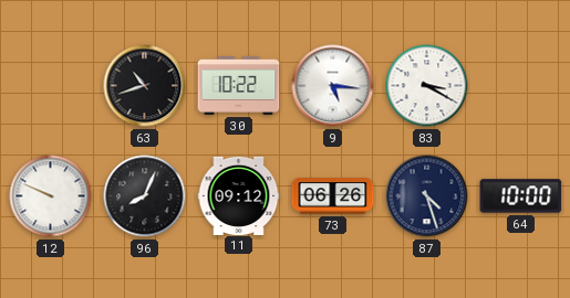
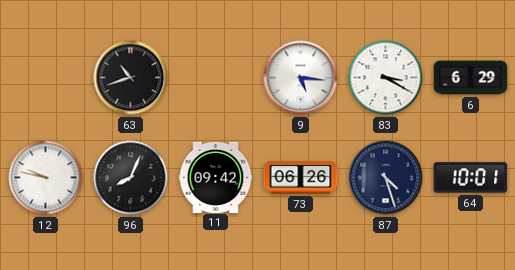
30: 10:22 -> none (239, 85)
6: none -> 6:29 (471, 78)
12: 9:49 -> 9:47 (46, 178)
11: 09:12 -> 09:42 (216, 177)
64: 10:00 -> 10:01 (471, 178)
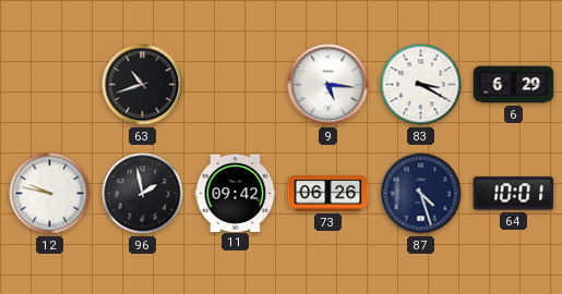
96: 8:04 -> 1:58 (143, 194)
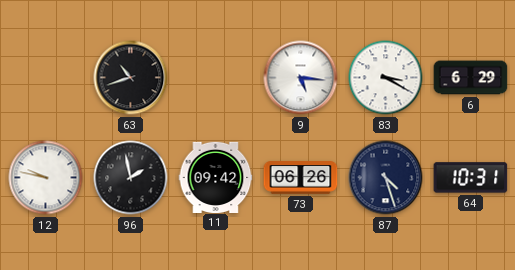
64: 10:01 -> 10:31 (471, 178)
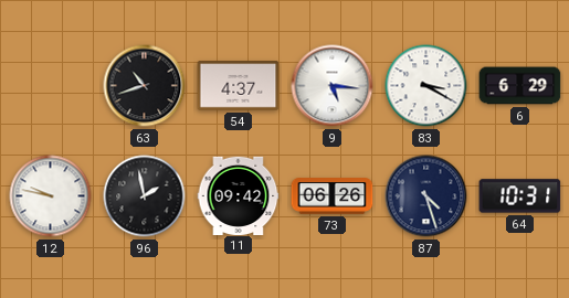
54: none -> 4:37 (239, 86)
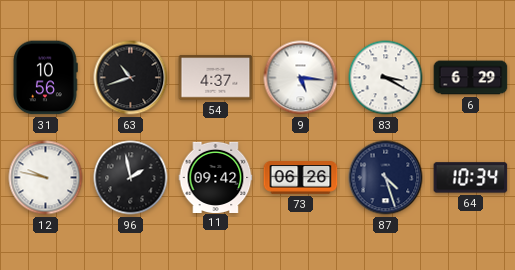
31: none -> 10:56 (45, 78)
64: 10:31 -> 10:34 (471, 178)
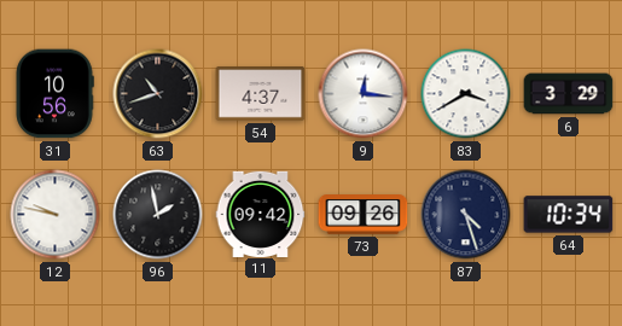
9: 5:16 -> 12:16 (364, 94)
83: 3:20 -> 3:40 (466, 94)
6: 6:29 -> 3:29 (569, 94)
73: 06:26 -> 09:26 (364, 215)
